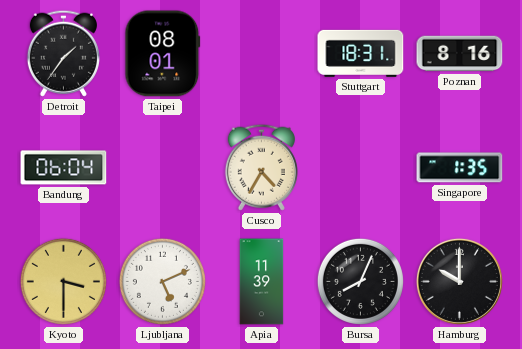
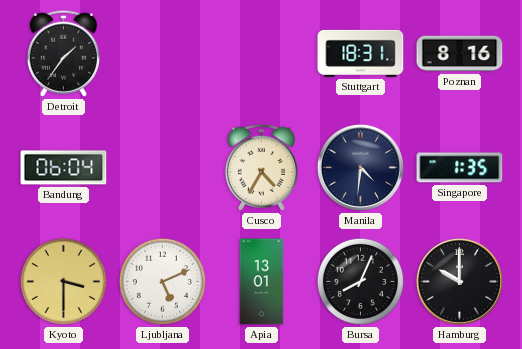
Taipei: 08:01 -> none (163, 54)
Manila: none -> 4:31 (360, 167)
Apia: 11:39 -> 13:01 (262, 282)
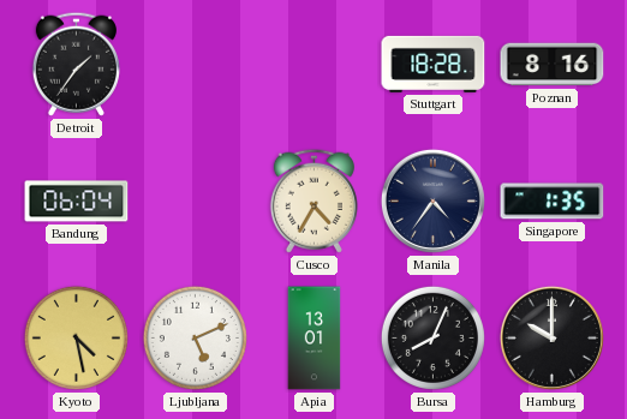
Stuttgart: 18:31 -> 18:28 (434, 64)
Manila: 4:31 -> 4:36 (432, 200)
Kyoto: 3:30 -> 4:28 (76, 337)
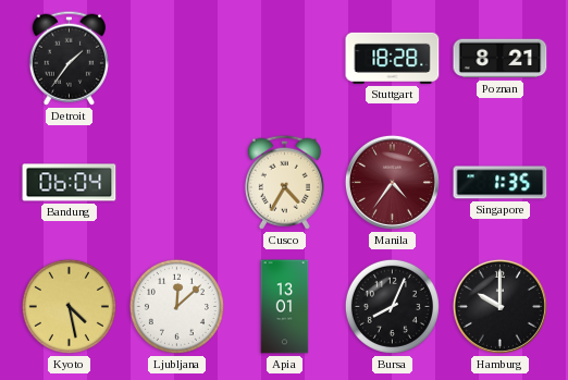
Poznan: 8:16 -> 8:21 (501, 59)
Manila dial: navy -> burgundy (392, 182)
Ljubljana: 5:11 -> 12:08 (176, 306)
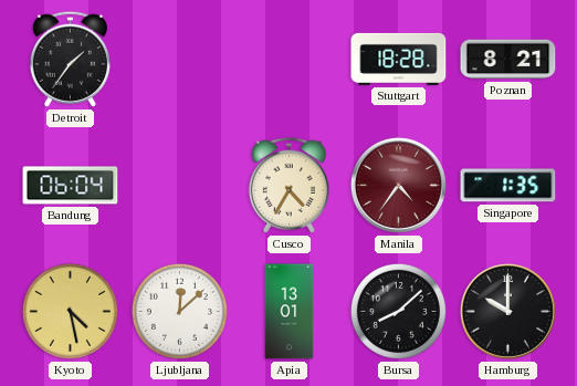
Bursa: 8:04 -> 8:08 (398, 311)
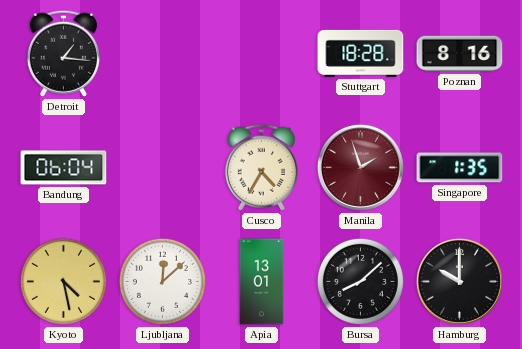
Detroit: 1:36 -> 1:16 (63, 53)
Poznan: 8:21 -> 8:16 (460, 54)
Manila: 4:36 -> 1:57 (360, 167)
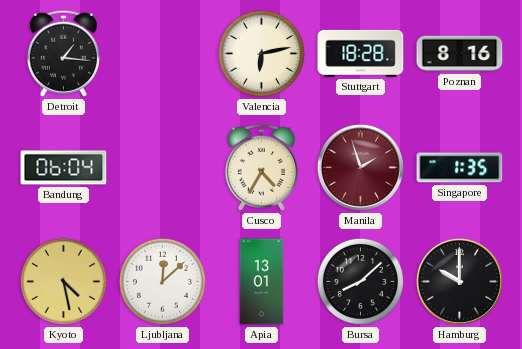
Valencia: none -> 6:13 (261, 53)
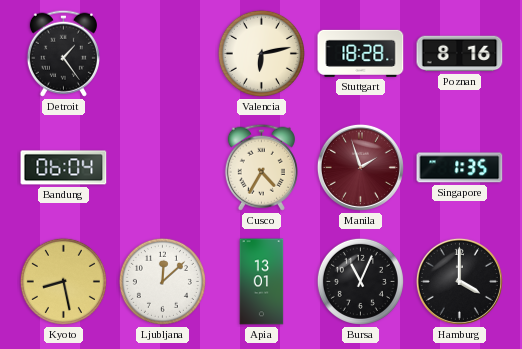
Detroit: 1:16 -> 1:24 (63, 53)
Kyoto: 4:28 -> 8:28 (63, 281)
Bursa: 8:08 -> 11:04 (360, 281)
Hamburg: 10:00 -> 4:00 (459, 281)
